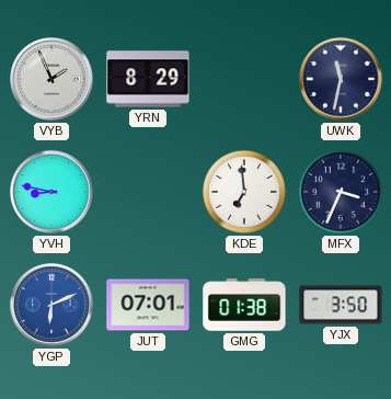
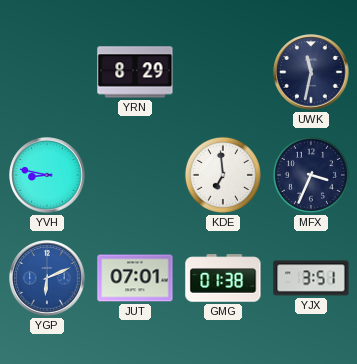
VYB: 1:56 -> none (51, 79)
YJX: 3:50 -> 3:51 (311, 278)
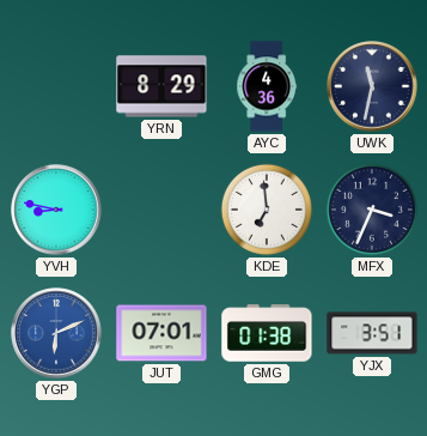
AYC: none -> 4:36 (267, 86)
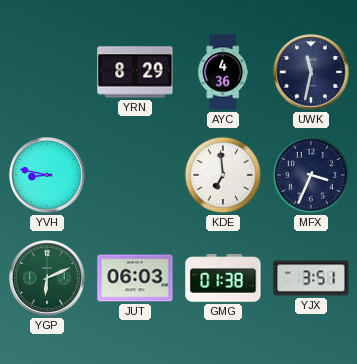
YGP dial: blue -> green (47, 278)
JUT: 07:01 -> 06:03 (135, 278)
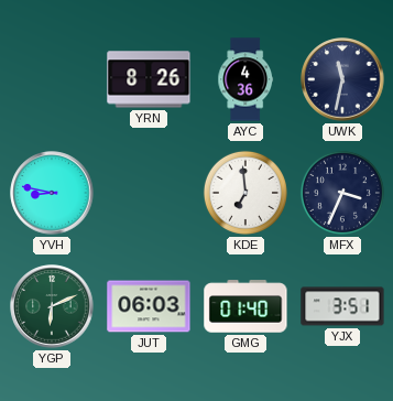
YRN: 8:29 -> 8:26 (149, 79)
GMG: 01:38 -> 01:40 (245, 306)
